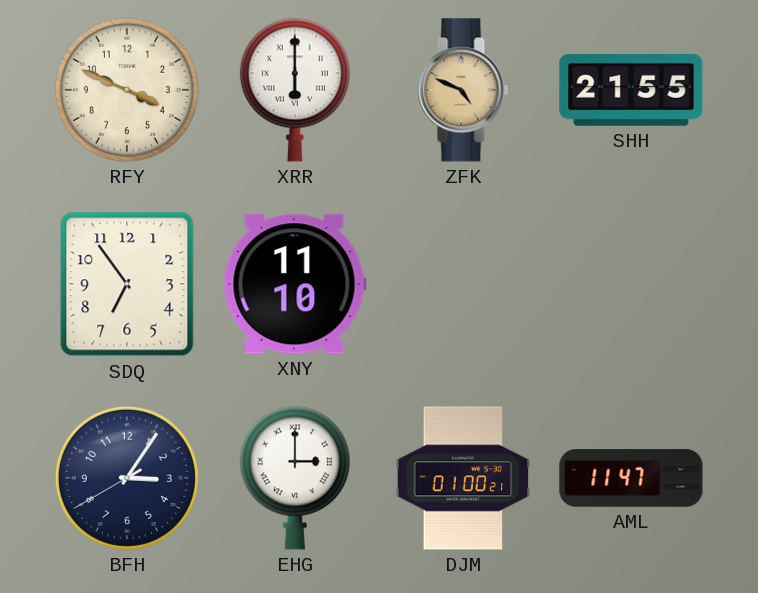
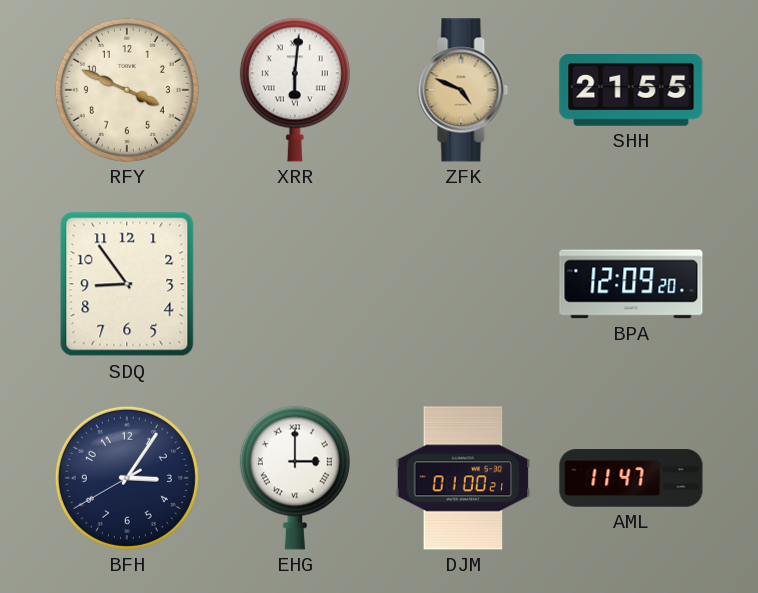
XRR: 6:00 -> 6:01 (295, 90)
SDQ: 6:54 -> 8:54 (127, 284)
XNY: 11:10 -> none (295, 284)
BPA: none -> 12:09 (631, 284)
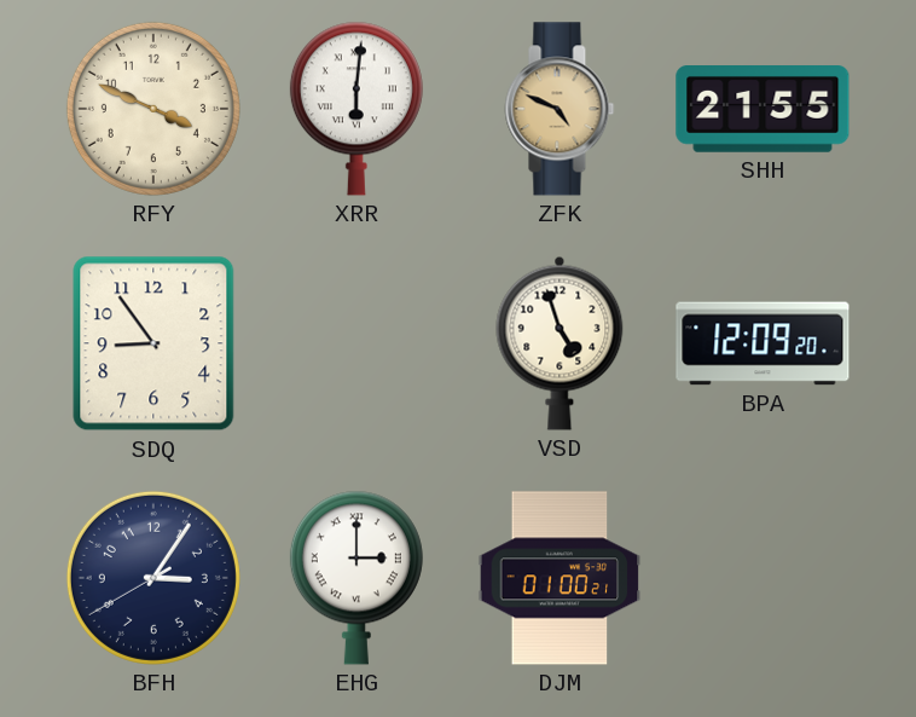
VSD: none -> 4:57 (560, 343)
AML: 11:47 -> none (631, 478)
